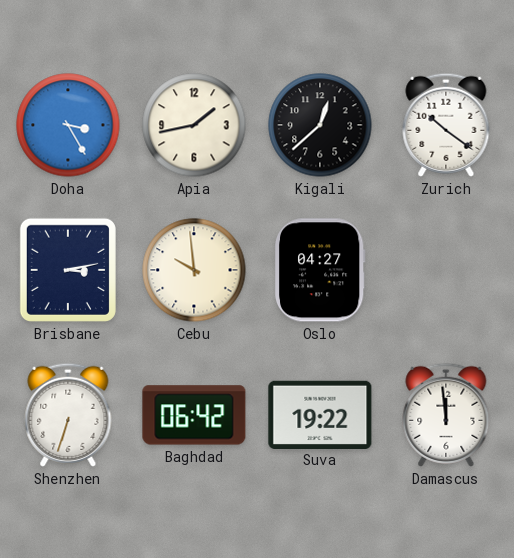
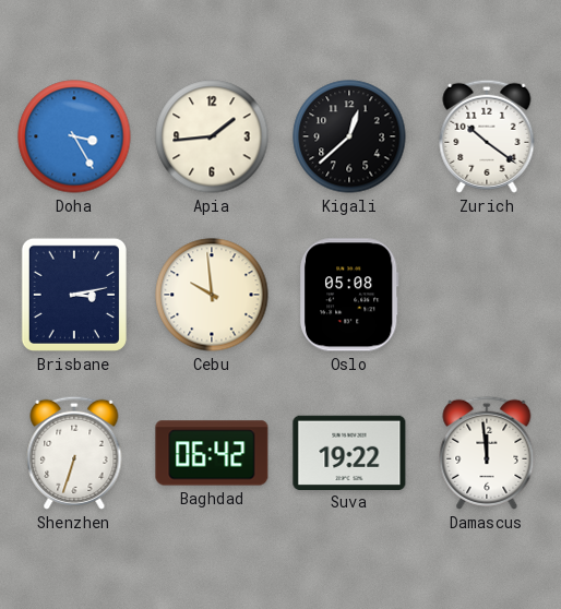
Apia: 1:43 -> 1:44 (212, 136)
Oslo: 04:27 -> 05:08 (349, 295)
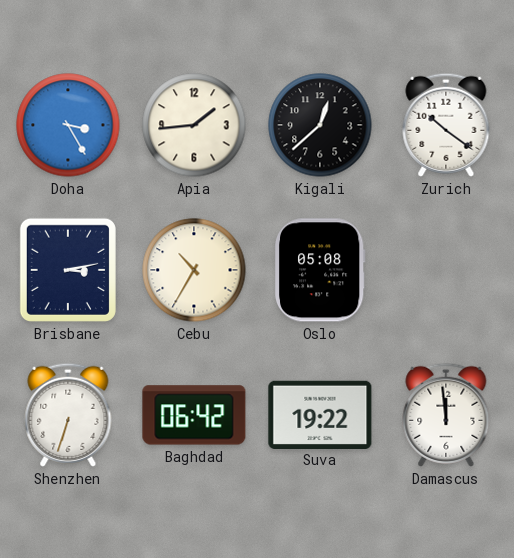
Cebu: 9:59 -> 10:35 (194, 270)
